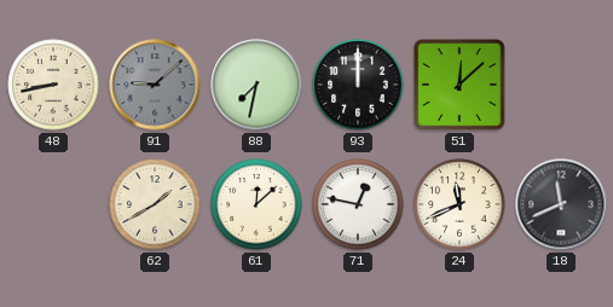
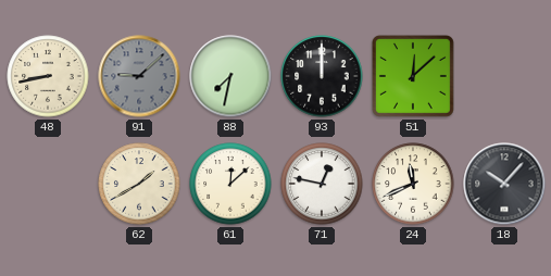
18: 11:41 -> 10:07 (504, 184)
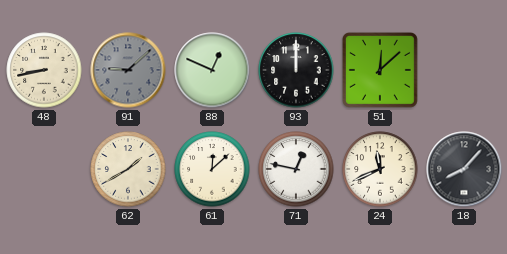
88: 7:32 -> 12:49 (212, 70)
18: 10:07 -> 8:07 (464, 169)
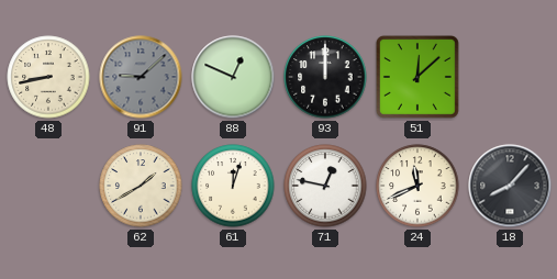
61: 12:08 -> 12:03 (233, 186)
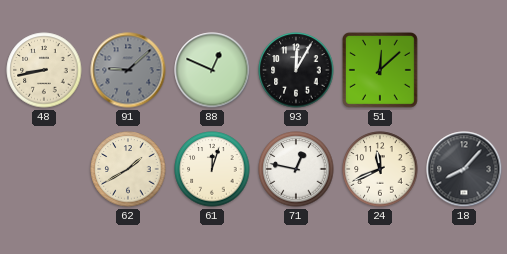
93: 12:00 -> 12:05 (296, 70)
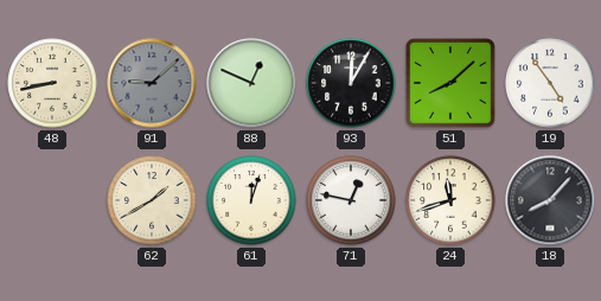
51: 12:08 -> 8:08 (450, 83)
19: none -> 4:54 (550, 83)
24: 11:41 -> 11:42 (450, 200)
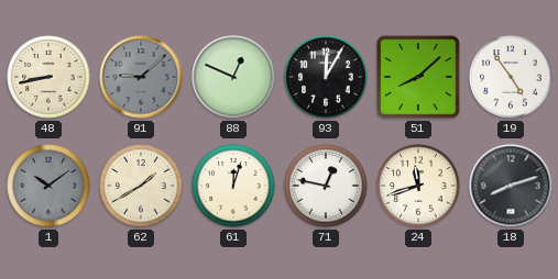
1: none -> 10:09 (48, 186)
18: 8:07 -> 8:12 (511, 186)
